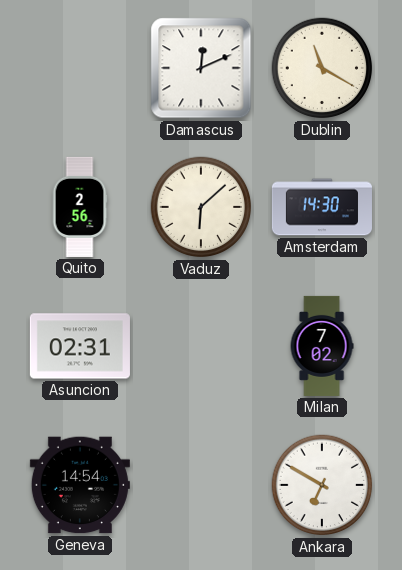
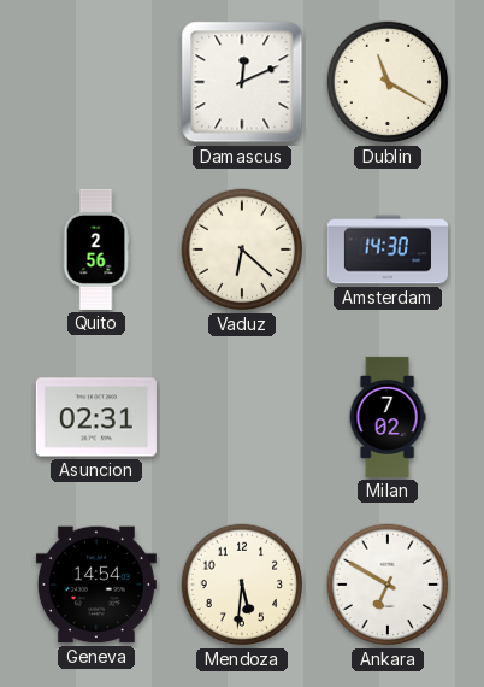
Vaduz: 6:08 -> 6:22 (242, 249)
Mendoza: none -> 5:31 (242, 585)
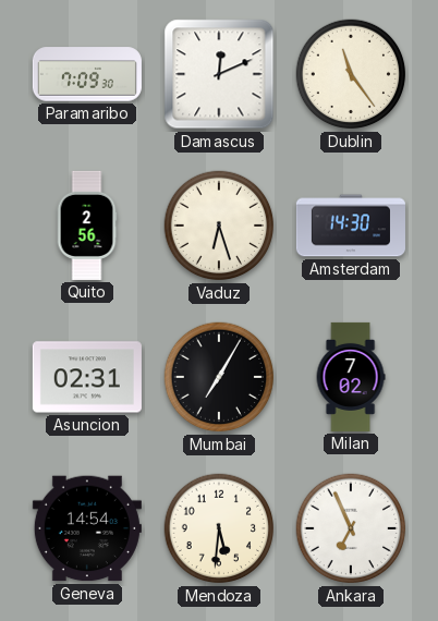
Paramaribo: none -> 7:09 (87, 74)
Dublin: 11:20 -> 11:24 (351, 74)
Vaduz: 6:22 -> 6:27 (219, 226)
Mumbai: none -> 7:05 (219, 377)
Ankara: 6:50 -> 6:56 (351, 528)
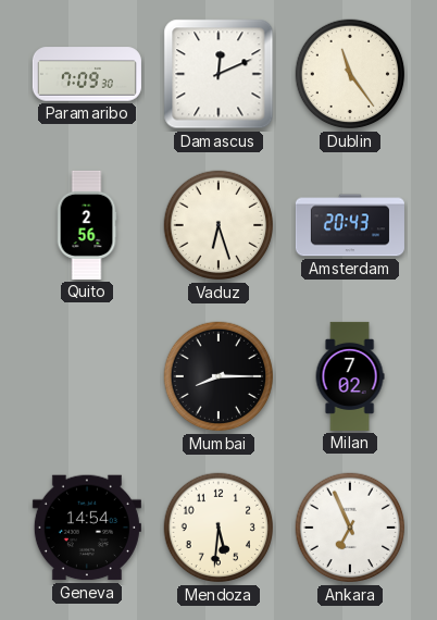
Amsterdam: 14:30 -> 20:43 (350, 225)
Asuncion: 02:31 -> none (87, 377)
Mumbai: 7:05 -> 8:15 (218, 376)
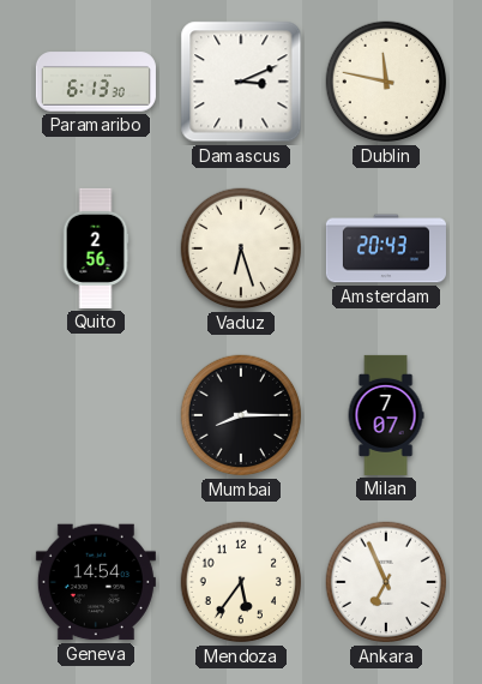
Paramaribo: 7:09 -> 6:13 (96, 82)
Damascus: 12:11 -> 3:11 (241, 82)
Dublin: 11:24 -> 11:47 (386, 82)
Milan: 7:02 -> 7:07 (386, 415)
Mendoza: 5:31 -> 5:36 (241, 582)
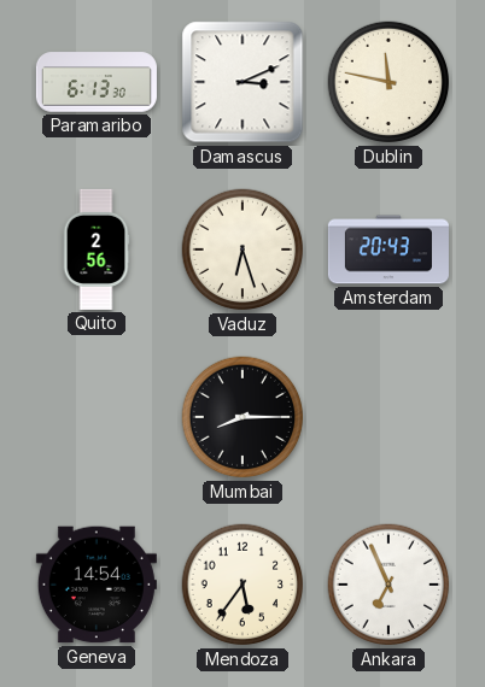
Milan: 7:07 -> none (386, 415)
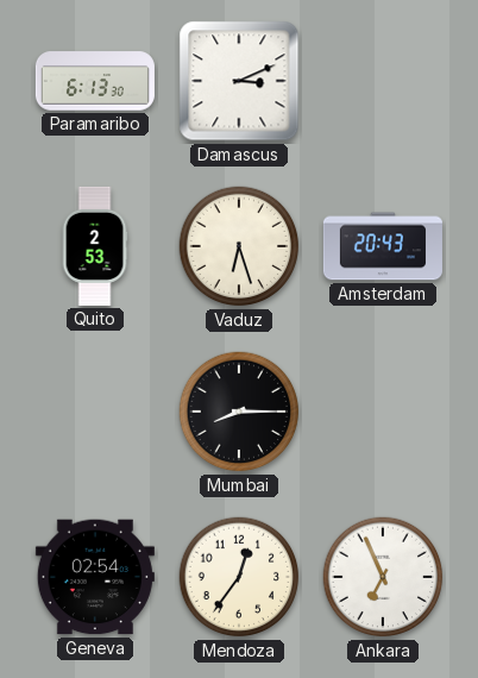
Dublin: 11:47 -> none (388, 82)
Quito: 2:56 -> 2:53 (95, 246)
Geneva: 14:54 -> 02:54 (95, 577)
Mendoza: 5:36 -> 12:36 (239, 577)
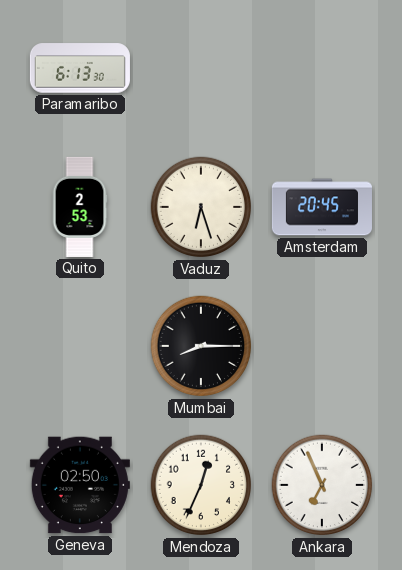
Damascus: 3:11 -> none (239, 81)
Amsterdam: 20:43 -> 20:45 (322, 207)
Geneva: 02:54 -> 02:50 (80, 485)
Mendoza: 12:36 -> 12:34 (201, 485)
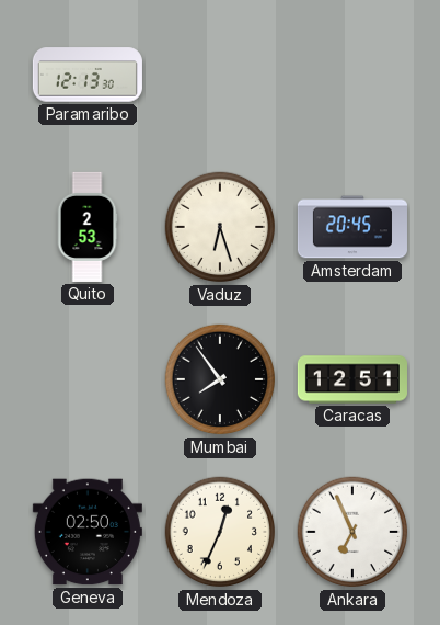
Paramaribo: 6:13 -> 12:13 (88, 75)
Mumbai: 8:15 -> 7:54 (220, 379)
Caracas: none -> 12:51 (352, 379)
